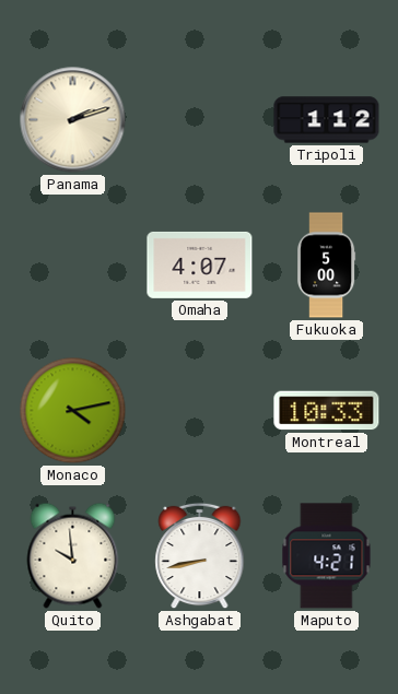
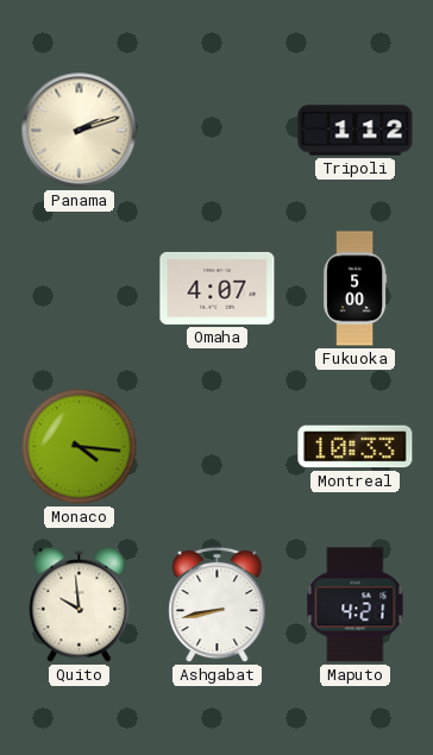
Monaco: 4:13 -> 4:16 (80, 447)
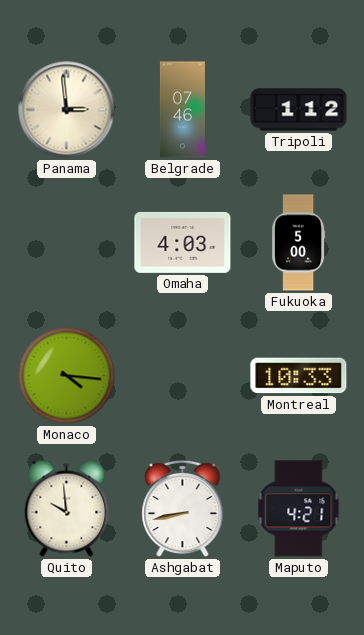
Panama: 2:12 -> 2:59 (67, 110)
Belgrade: none -> 07:46 (182, 110)
Omaha: 4:07 -> 4:03 (183, 242)
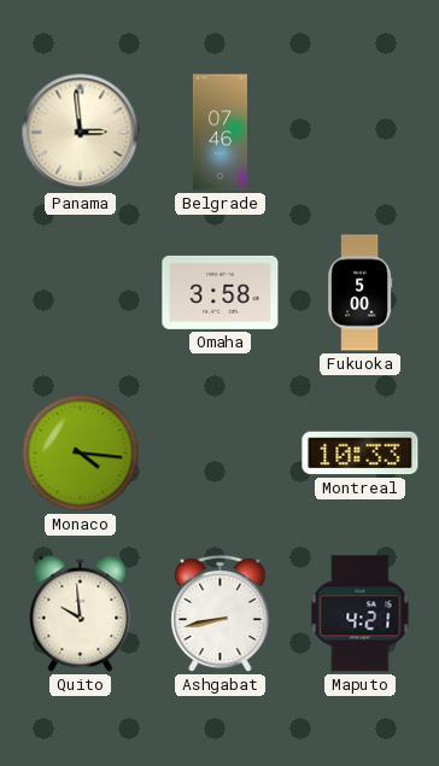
Tripoli: 1:12 -> none (299, 110)
Omaha: 4:03 -> 3:58 (221, 292)
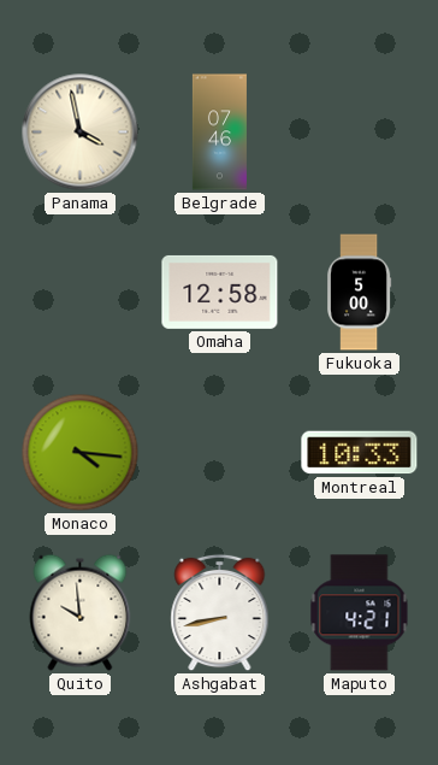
Panama: 2:59 -> 3:58 (81, 133)
Omaha: 3:58 -> 12:58 (220, 292)
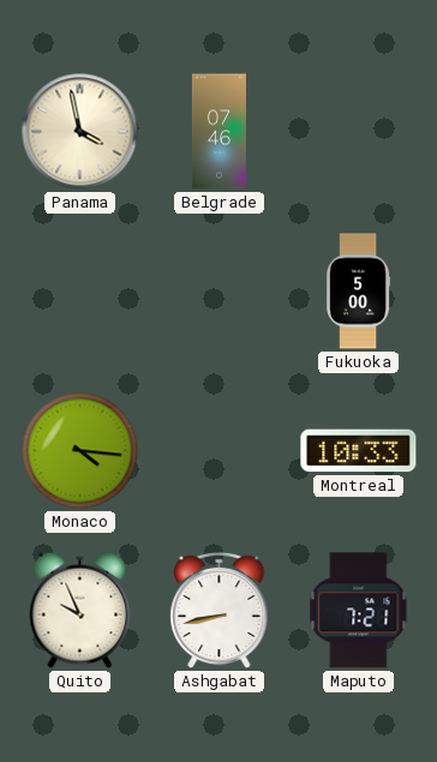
Omaha: 12:58 -> none (220, 292)
Quito: 9:59 -> 9:56 (80, 610)
Maputo: 4:21 -> 7:21 (359, 611)
